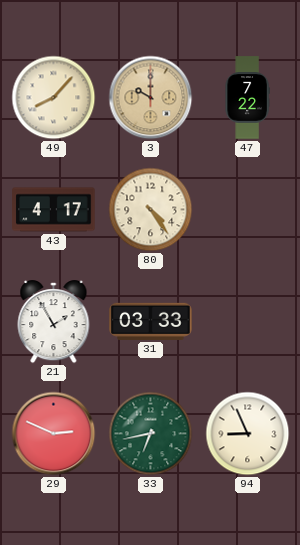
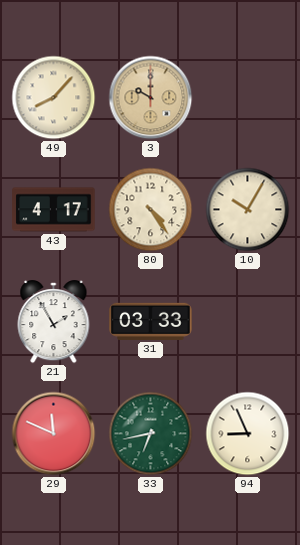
47: 7:22 -> none (247, 98)
10: none -> 10:05 (248, 210)
29: 2:49 -> 11:49 (54, 434)
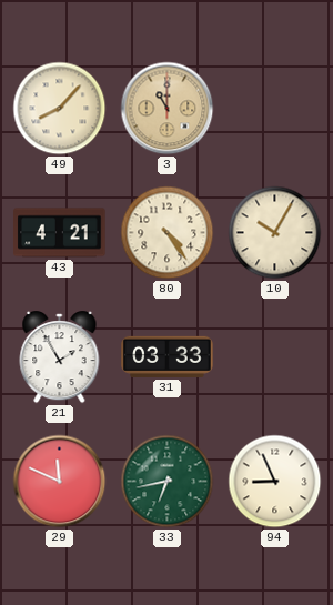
3: 10:00 -> 11:00 (168, 109)
43: 4:17 -> 4:21 (60, 233)
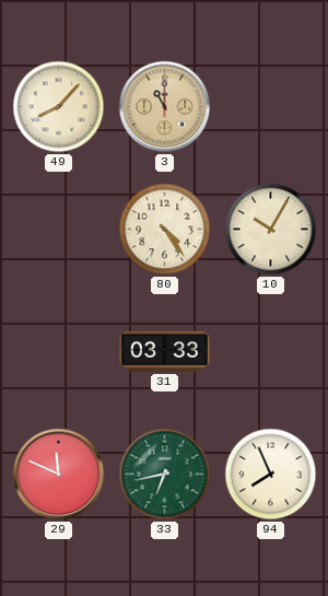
43: 4:21 -> none (60, 233)
21: 1:55 -> none (60, 357)
94: 8:56 -> 7:56 (271, 475)
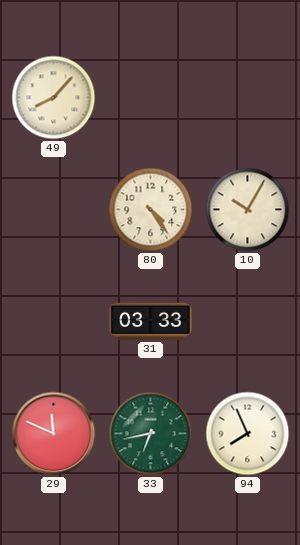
3: 11:00 -> none (165, 107)
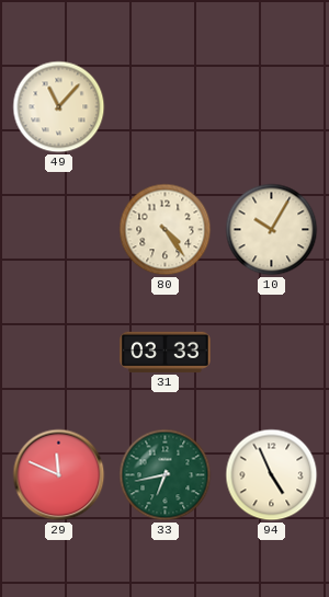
49: 8:07 -> 11:07 (59, 107)
94: 7:56 -> 4:56 (272, 475)
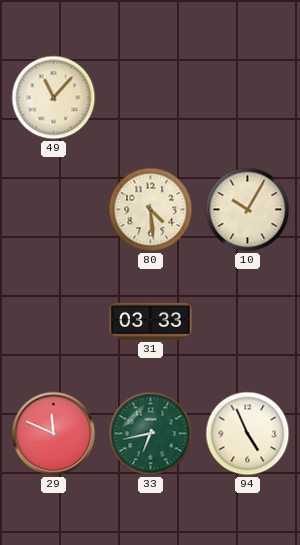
80: 4:24 -> 4:29 (151, 210)
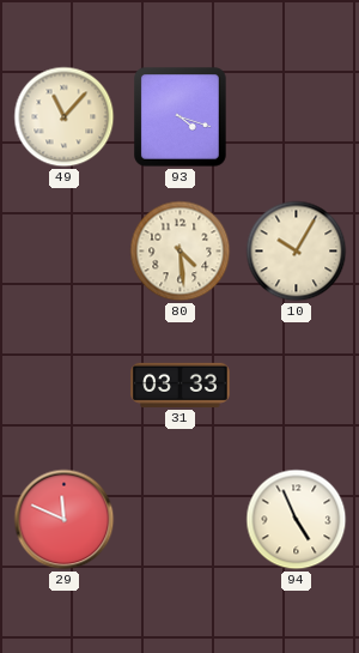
93: none -> 4:18 (181, 117)
33: 6:43 -> none (151, 434)
